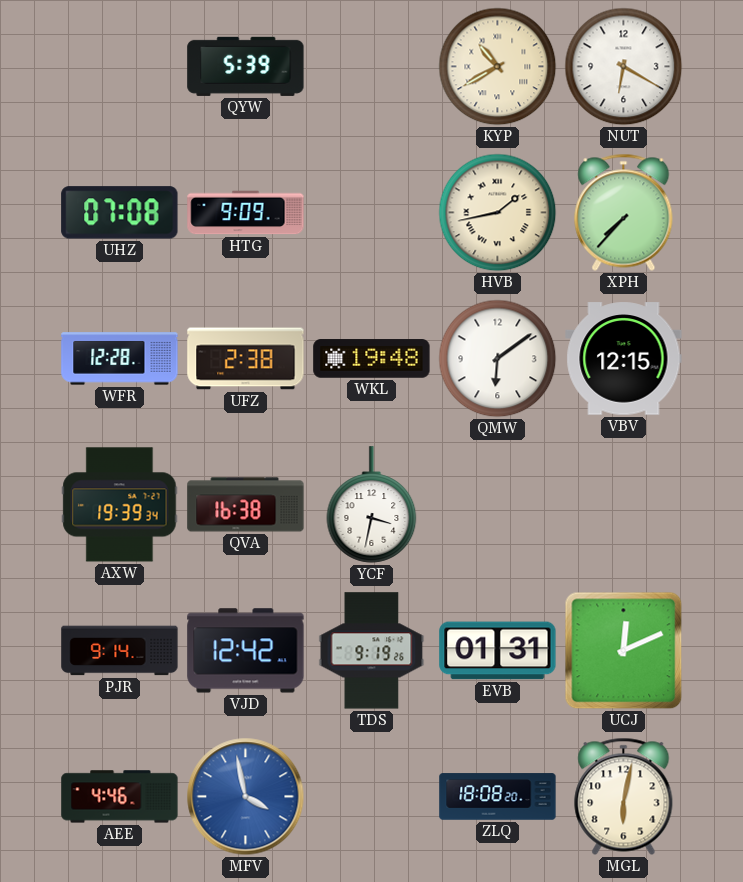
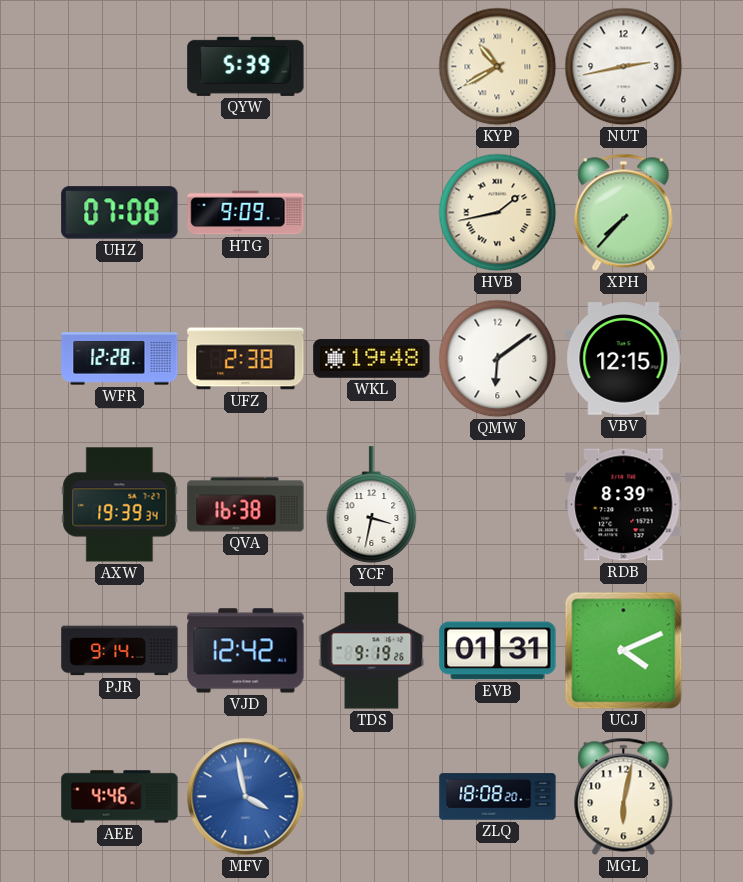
NUT: 6:20 -> 2:43 (624, 67)
RDB: none -> 8:39 (624, 505)
UCJ: 12:11 -> 4:11 (624, 651)
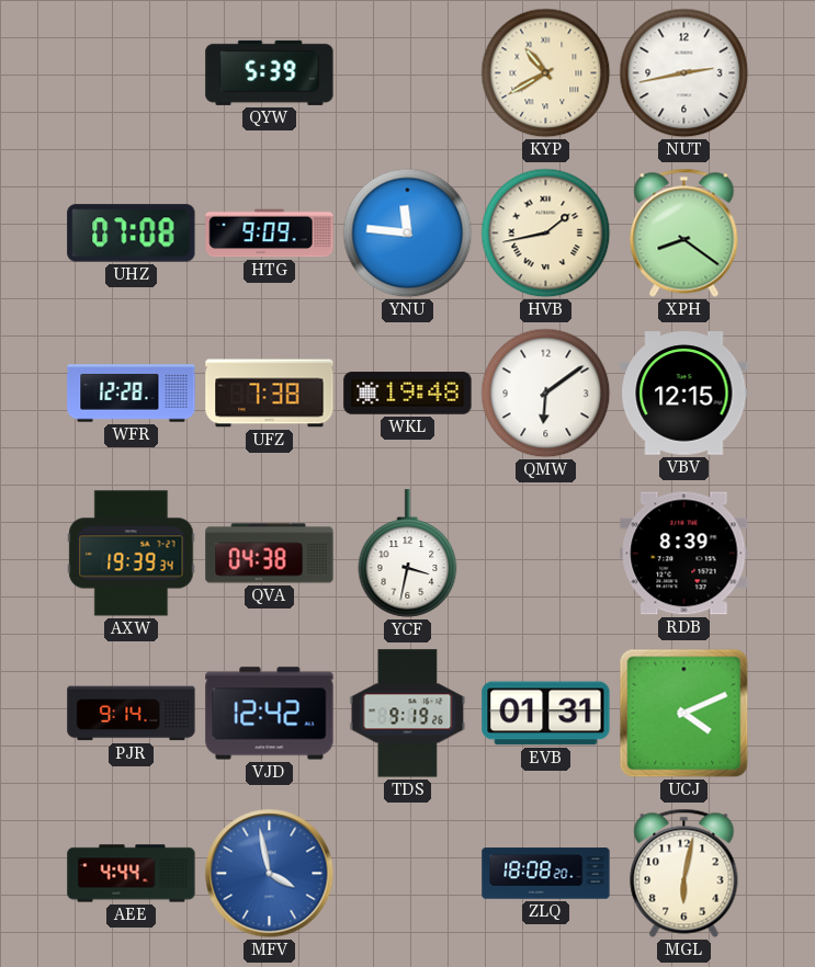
YNU: none -> 11:46 (408, 234)
XPH: 7:37 -> 8:21 (684, 232)
UFZ: 2:38 -> 7:38 (270, 394)
QVA: 16:38 -> 04:38 (270, 554)
AEE: 4:46 -> 4:44 (132, 874)
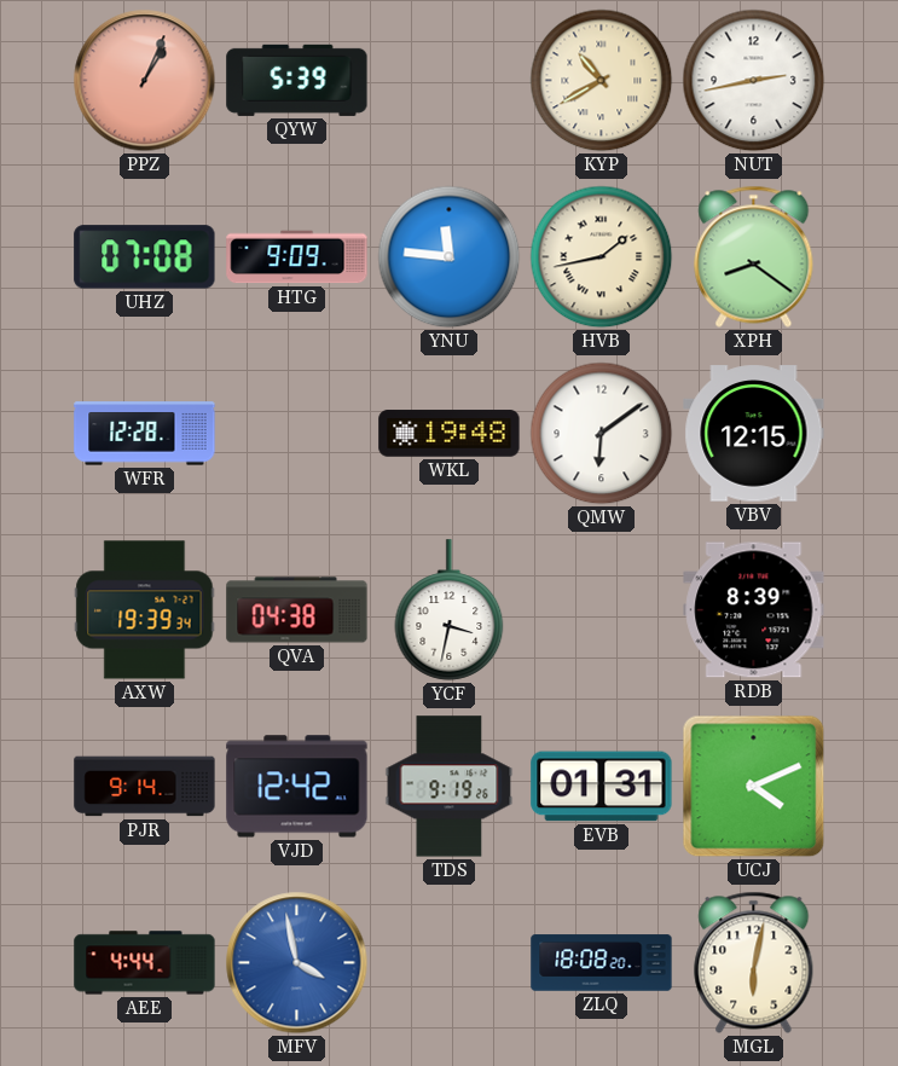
PPZ: none -> 1:04 (145, 81)
UFZ: 7:38 -> none (270, 394)
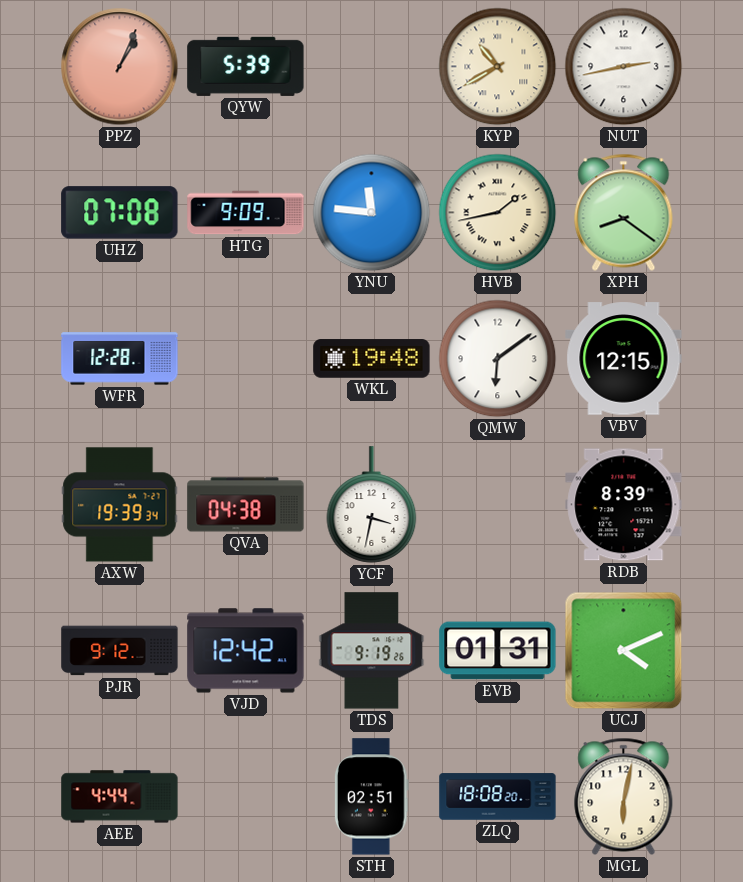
PJR: 9:14 -> 9:12 (120, 651)
MFV: 3:58 -> none (297, 963)
STH: none -> 02:51 (371, 797)
